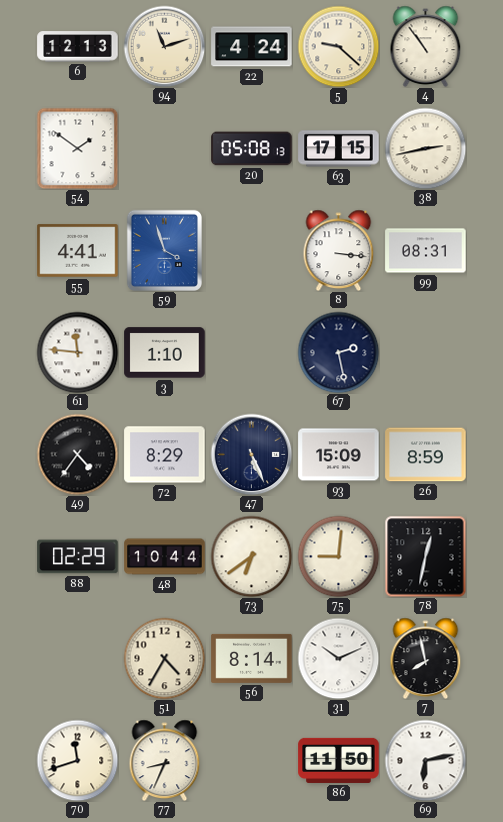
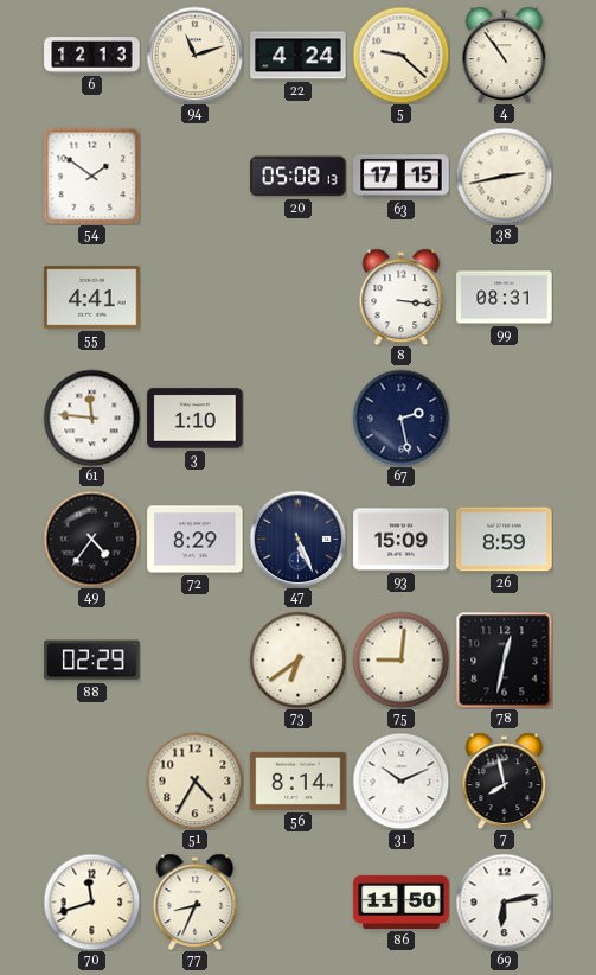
59: 3:57 -> none (164, 250)
48: 10:44 -> none (165, 557)
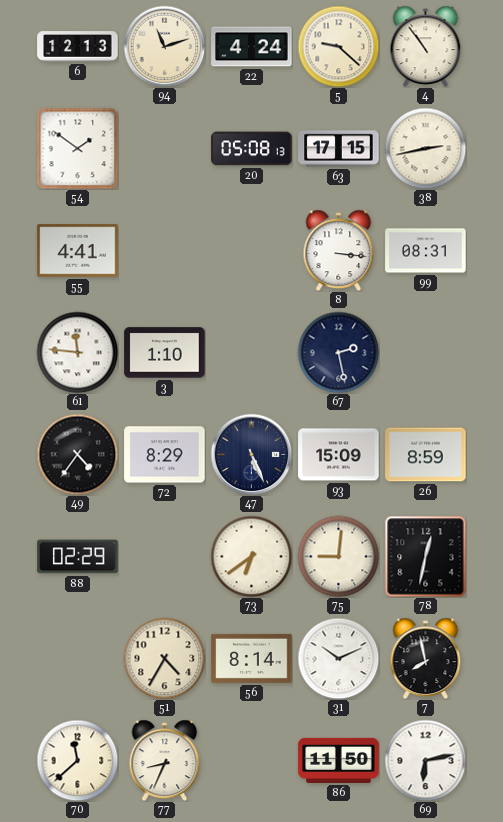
70: 11:42 -> 11:38 (77, 760)
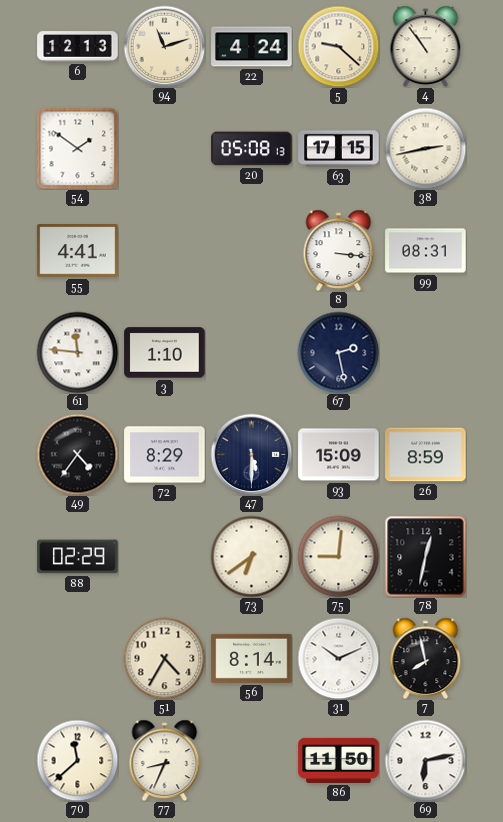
47: 5:26 -> 5:30 (251, 454)
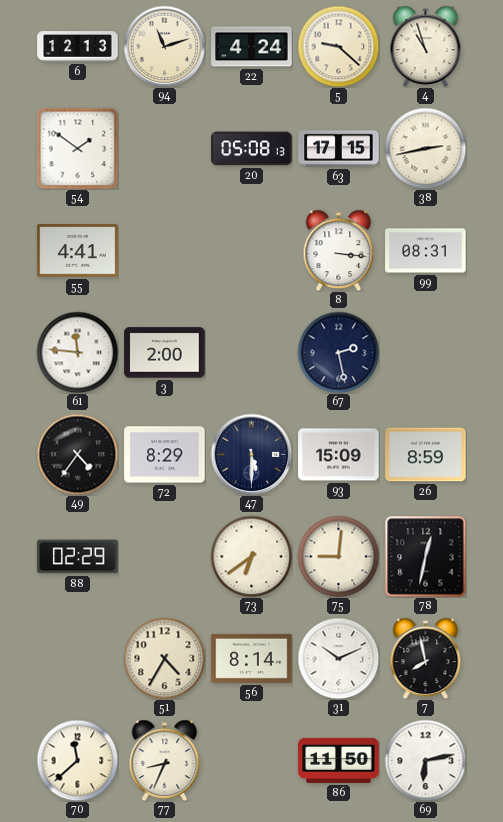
4: 10:54 -> 10:57 (426, 46)
3: 1:10 -> 2:00 (165, 353)
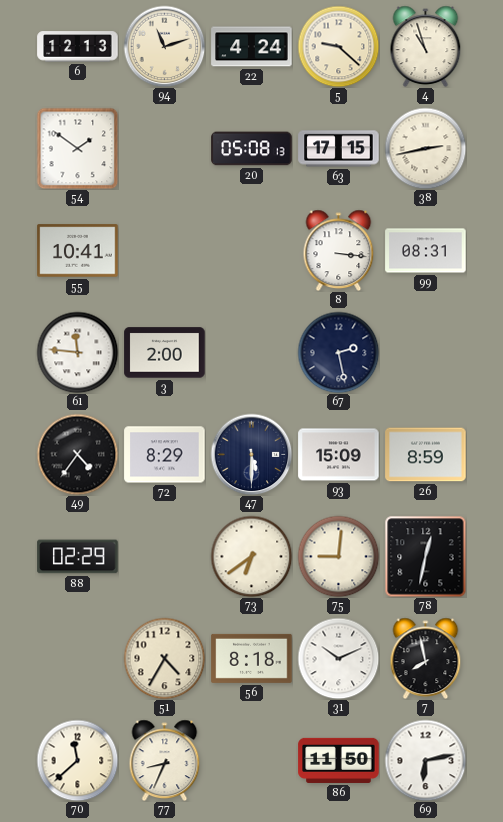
55: 4:41 -> 10:41 (78, 251)
56: 8:14 -> 8:18 (252, 658)
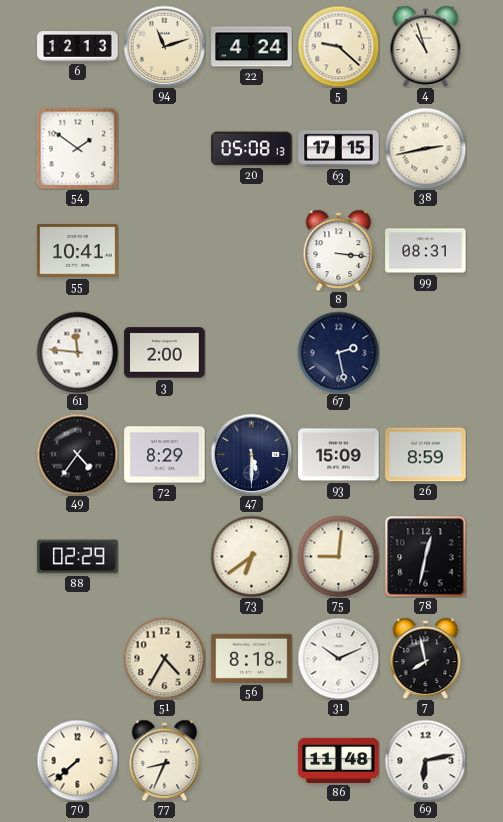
70: 11:38 -> 7:38 (77, 760)
86: 11:50 -> 11:48 (339, 760)
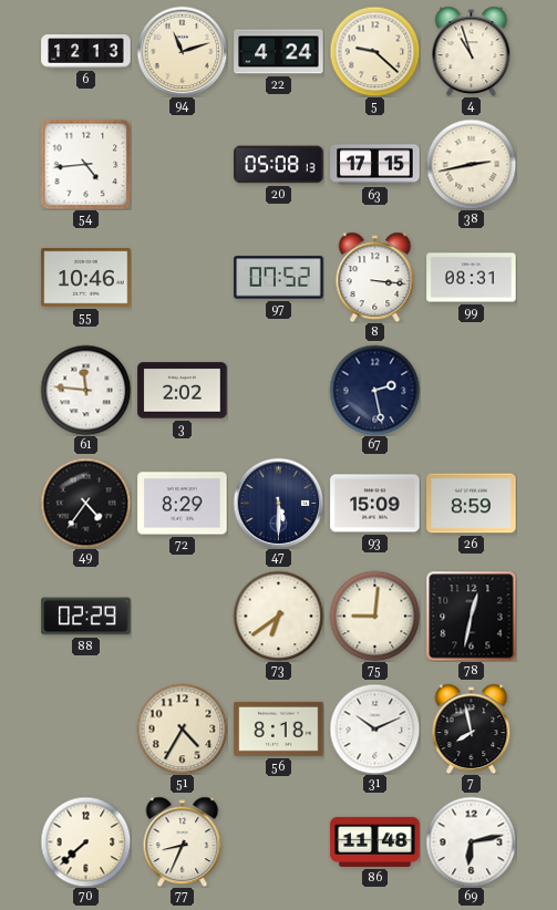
54: 1:51 -> 4:44 (85, 164)
55: 10:41 -> 10:46 (86, 278)
97: none -> 07:52 (279, 278)
3: 2:00 -> 2:02 (183, 391)
